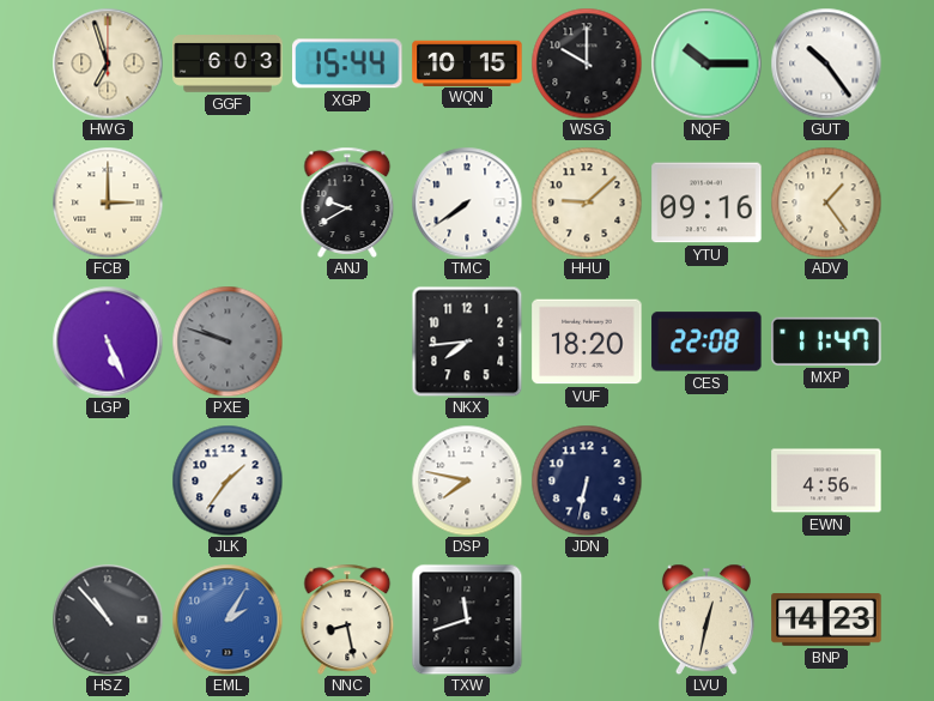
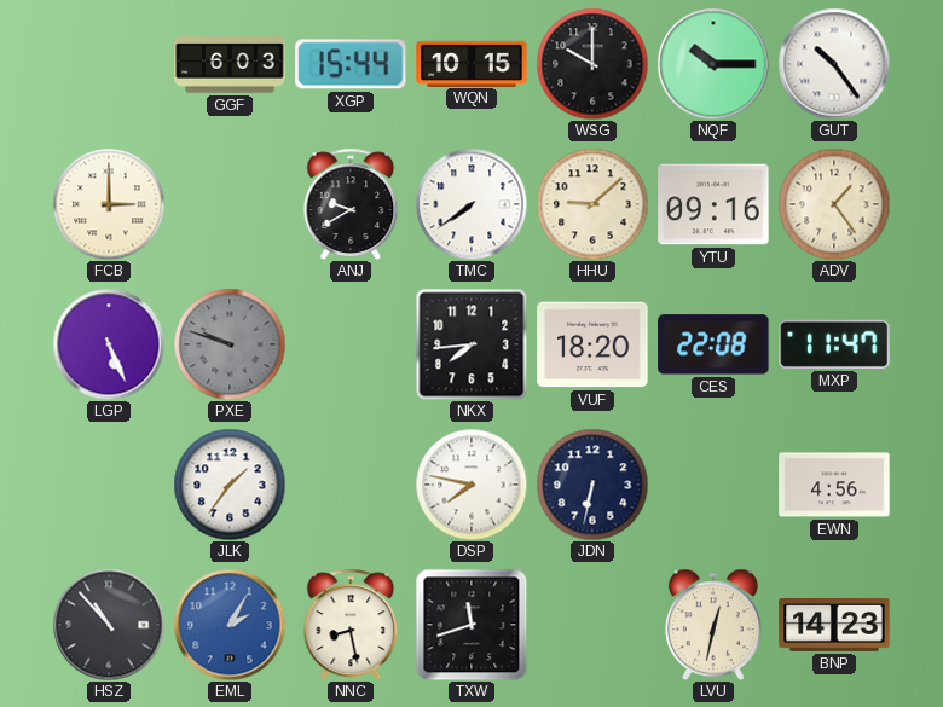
HWG: 6:57 -> none (108, 64)
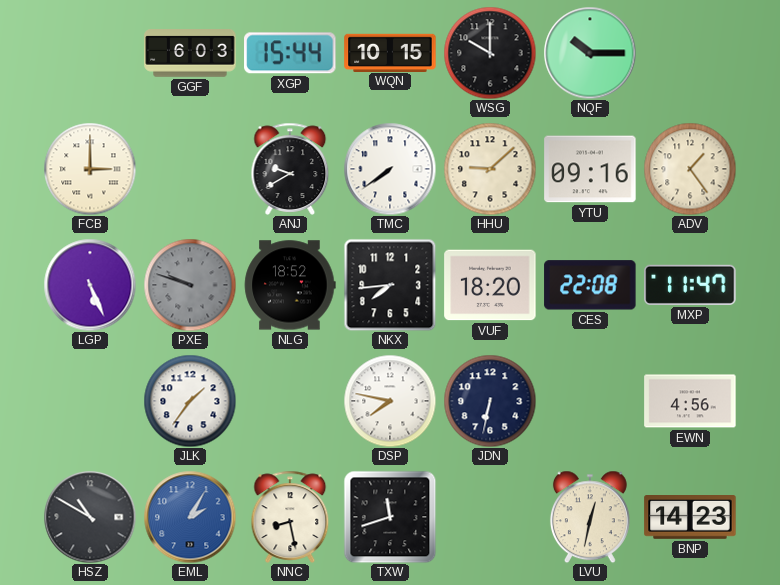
GUT: 10:24 -> none (834, 64)
NLG: none -> 18:52 (290, 285)
HSZ: 10:53 -> 10:50 (90, 517)
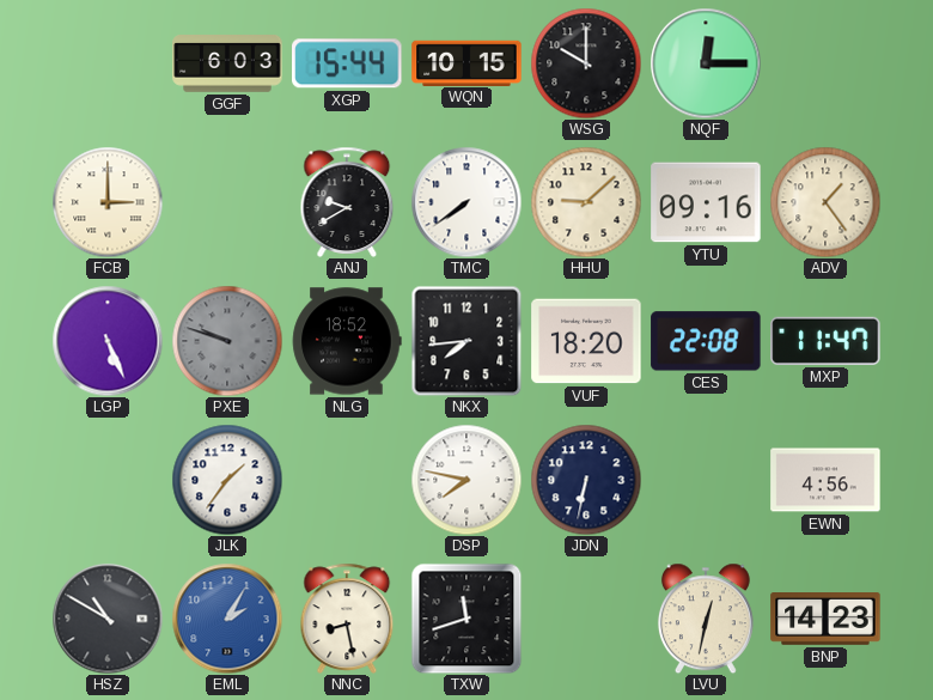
NQF: 10:15 -> 12:15 (706, 63)
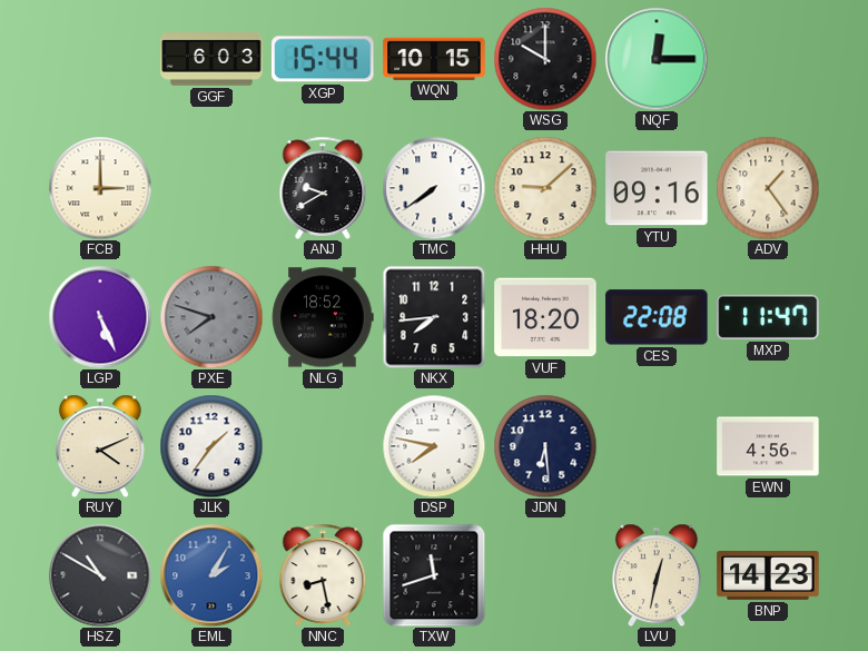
PXE: 9:48 -> 7:48 (211, 317)
RUY: none -> 4:11 (100, 446)
JDN: 6:32 -> 6:29 (545, 446)
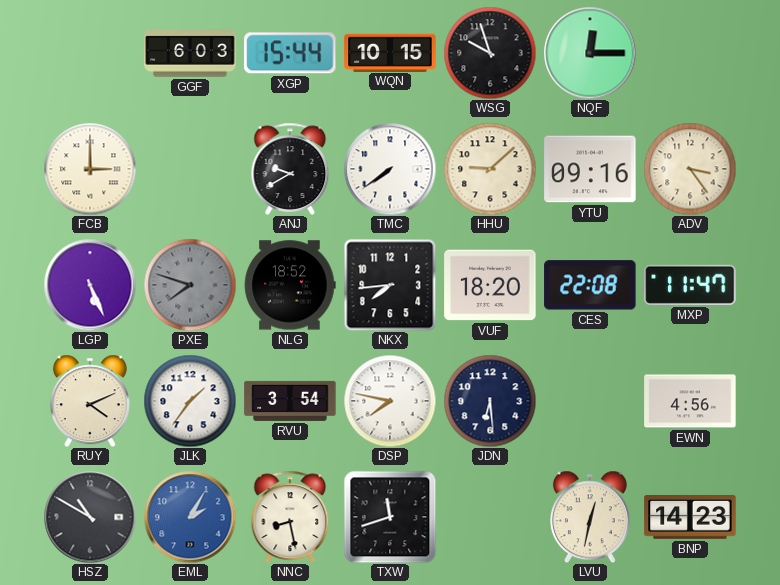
WSG: 10:00 -> 9:57 (490, 53)
ADV: 1:24 -> 3:24 (690, 169)
RVU: none -> 3:54 (290, 401)
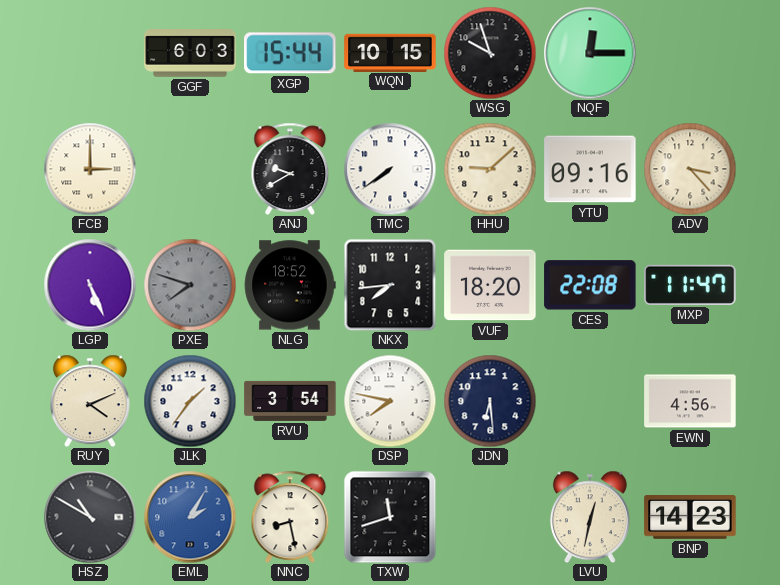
ADV: 3:24 -> 3:23 (690, 169)
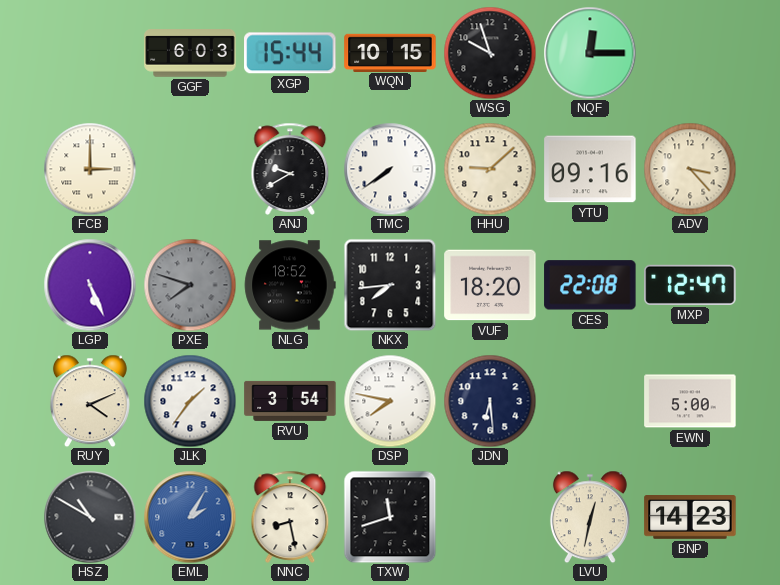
MXP: 11:47 -> 12:47 (690, 285)
EWN: 4:56 -> 5:00 (690, 401)
